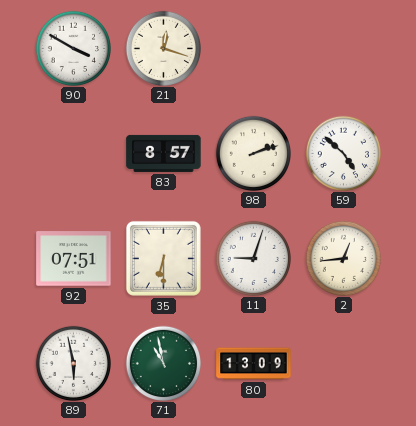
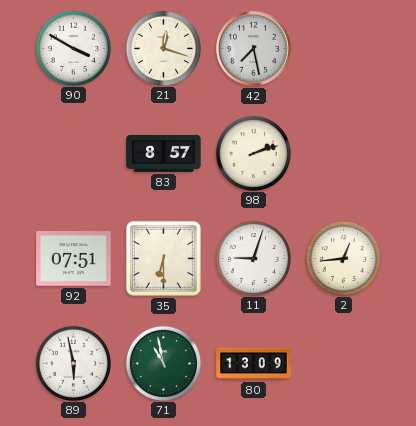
42: none -> 7:28 (254, 49)
59: 4:52 -> none (343, 153)
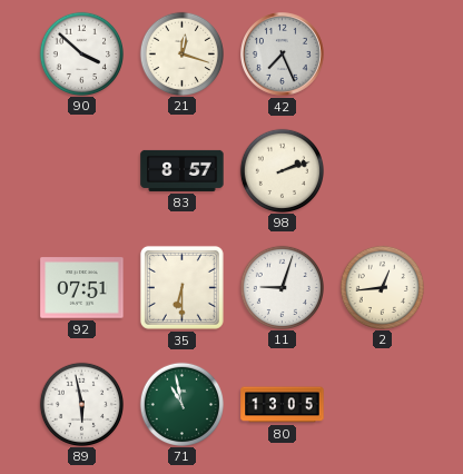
90: 3:50 -> 3:52 (81, 53)
42: 7:28 -> 7:26 (283, 55)
80: 13:09 -> 13:05 (283, 405)
